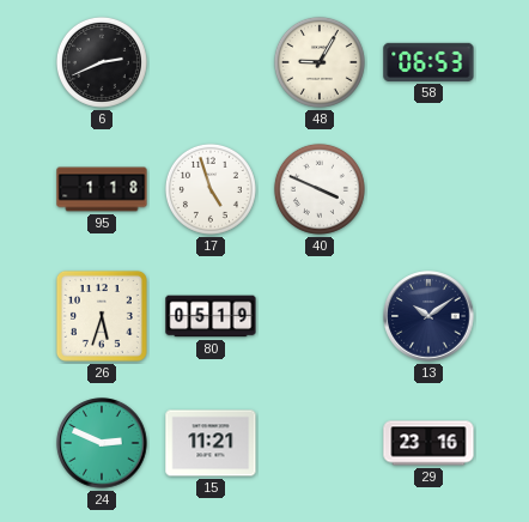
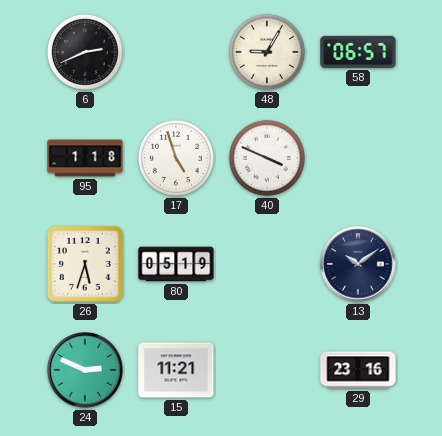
58: 06:53 -> 06:57 (358, 52)
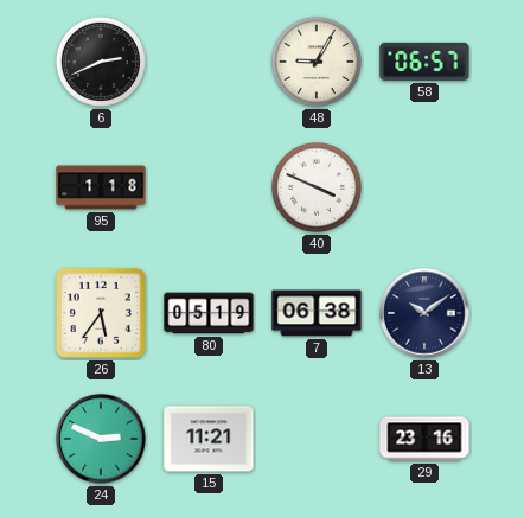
17: 4:57 -> none (176, 158)
26: 5:33 -> 5:36 (101, 313)
7: none -> 06:38 (317, 313)
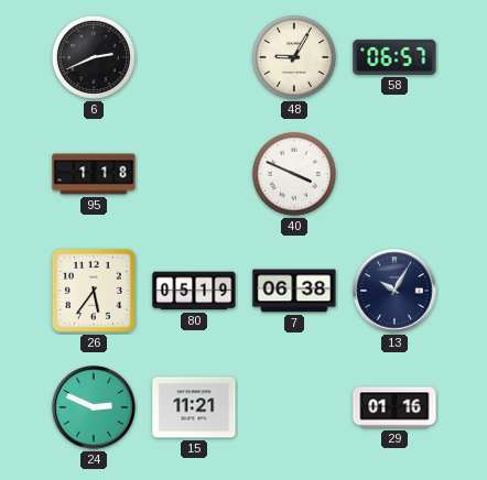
13: 10:09 -> 10:05 (394, 291)
29: 23:16 -> 01:16 (394, 407)
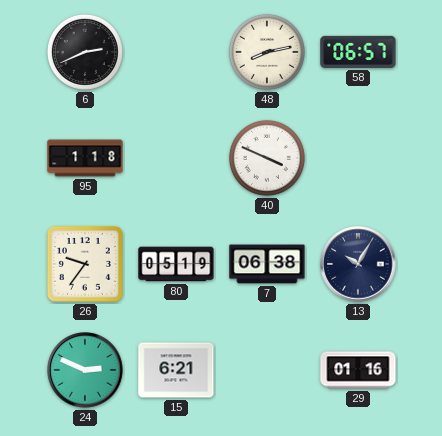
48: 9:05 -> 8:13 (267, 52)
26: 5:36 -> 9:36 (85, 264)
15: 11:21 -> 6:21 (176, 370)
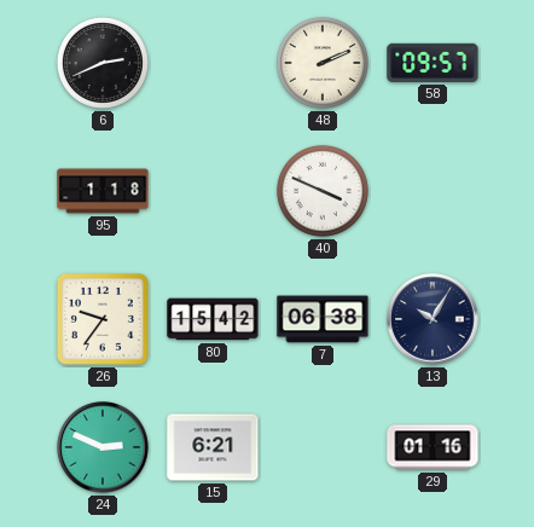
48: 8:13 -> 2:11 (323, 63)
58: 06:57 -> 09:57 (433, 63)
80: 05:19 -> 15:42 (213, 319)
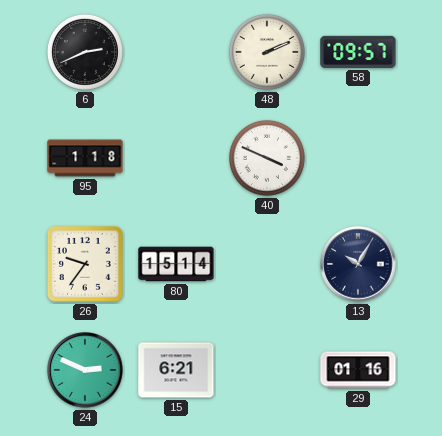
80: 15:42 -> 15:14 (176, 264)
7: 06:38 -> none (323, 319)
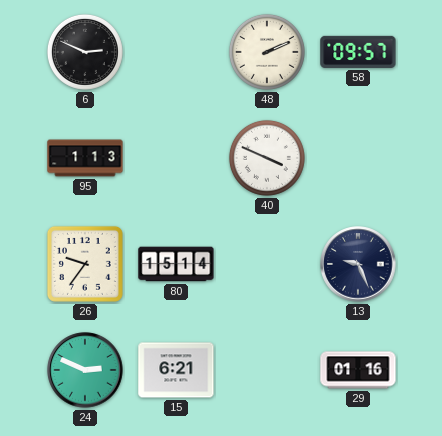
6: 2:41 -> 2:49 (85, 52)
95: 1:18 -> 1:13 (85, 158)
13: 10:05 -> 9:26 (358, 264)
